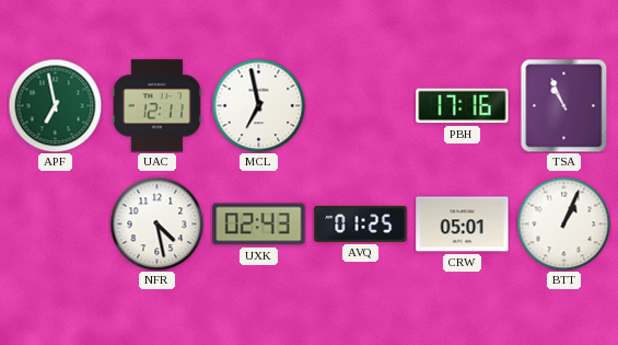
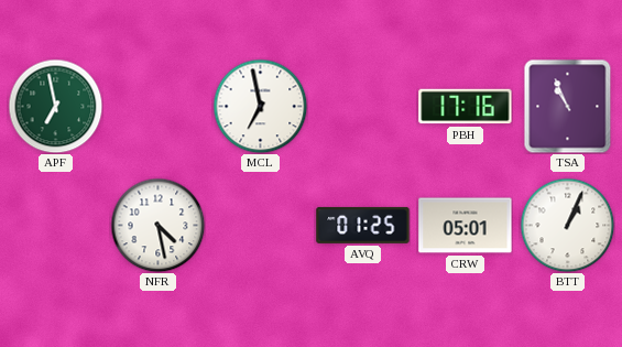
UAC: 12:11 -> none (156, 106)
UXK: 02:43 -> none (259, 225)
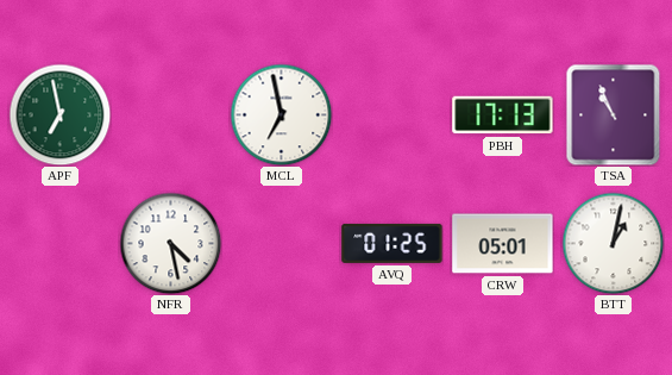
PBH: 17:16 -> 17:13 (503, 115)
BTT: 1:04 -> 1:02 (613, 243)
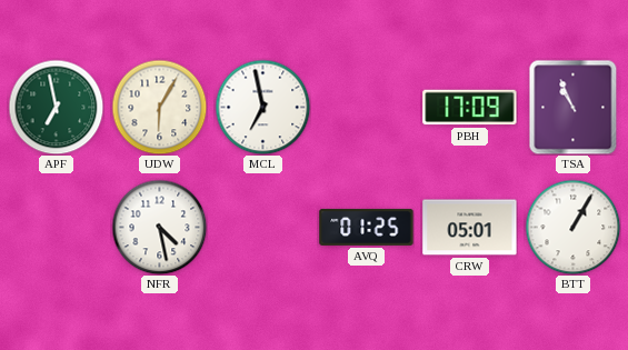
UDW: none -> 6:05 (159, 107)
PBH: 17:13 -> 17:09 (470, 108)
BTT: 1:02 -> 1:05 (572, 227)
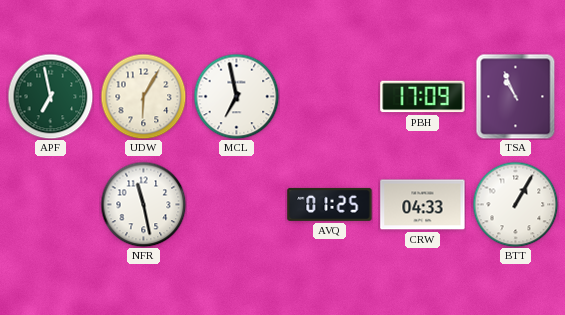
NFR: 4:28 -> 11:28 (143, 204)
CRW: 05:01 -> 04:33 (423, 205)
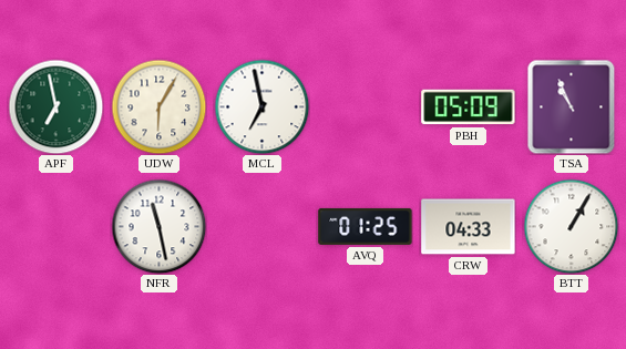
PBH: 17:09 -> 05:09 (469, 107)
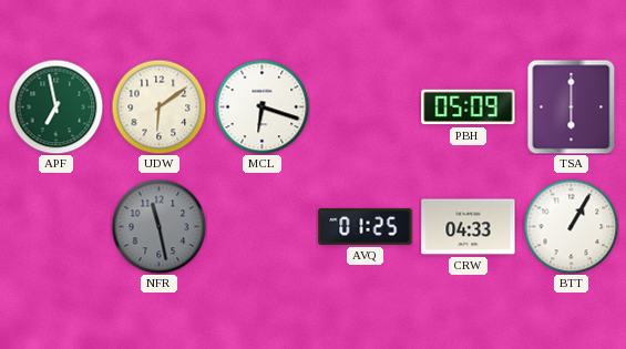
UDW: 6:05 -> 6:09 (158, 106)
MCL: 6:58 -> 6:18 (261, 106)
TSA: 10:56 -> 6:00 (572, 106)
NFR dial: white -> grey (158, 226)
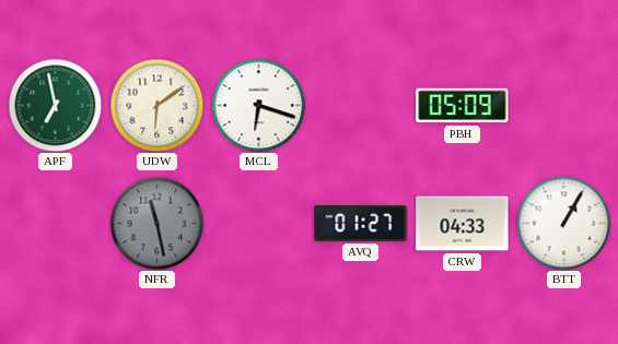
TSA: 6:00 -> none (572, 106)
AVQ: 01:25 -> 01:27 (361, 223)
